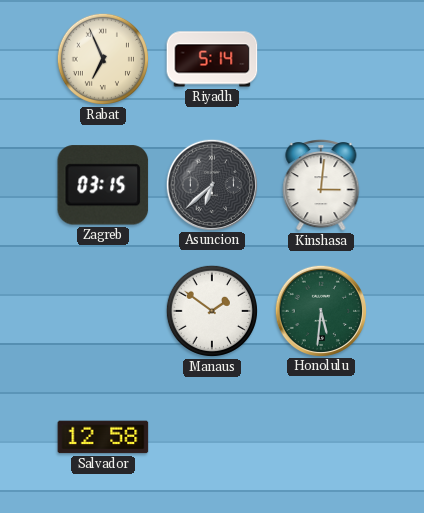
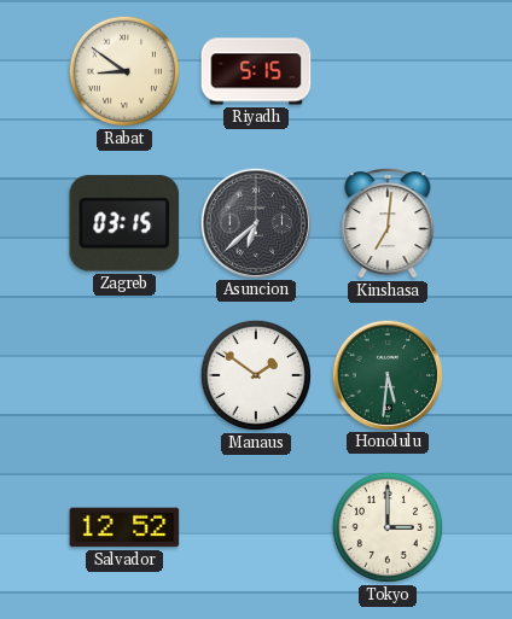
Rabat: 6:56 -> 8:51 (124, 71)
Riyadh: 5:14 -> 5:15 (256, 71)
Kinshasa: 3:01 -> 7:01 (388, 223)
Salvador: 12:58 -> 12:52 (124, 527)
Tokyo: none -> 3:00 (388, 527)
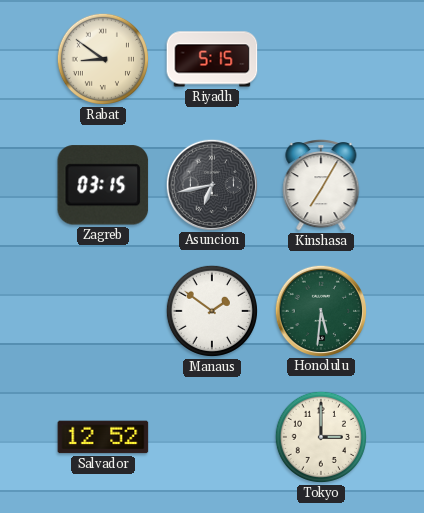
Asuncion: 6:38 -> 6:43 (211, 184)
Kinshasa: 7:01 -> 7:05 (321, 185)
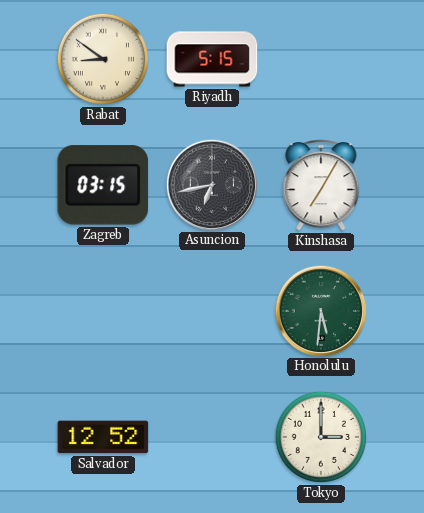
Manaus: 1:51 -> none (212, 311)
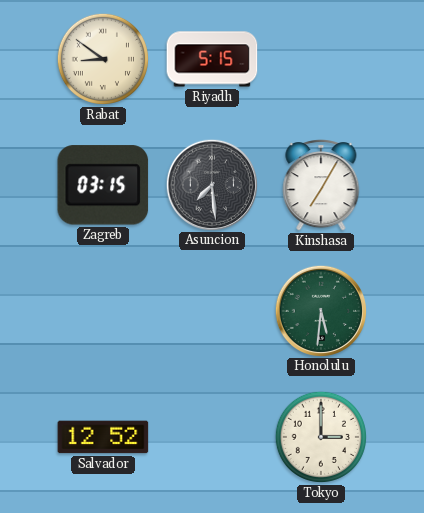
Asuncion: 6:43 -> 7:29 (211, 184)
